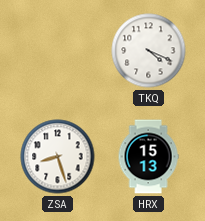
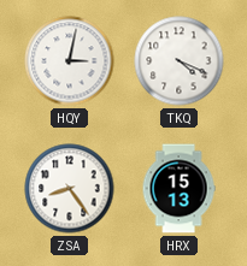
HQY: none -> 3:02 (70, 61)
ZSA: 8:27 -> 8:24 (70, 189)
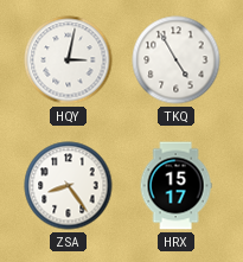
TKQ: 4:19 -> 4:55 (177, 60)
HRX: 15:13 -> 15:17 (175, 186)
